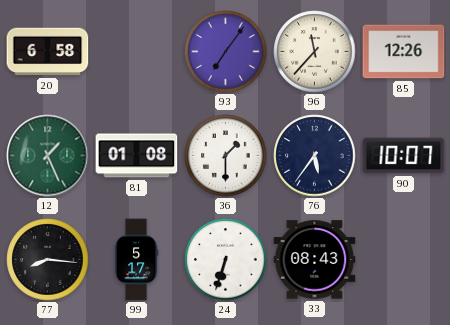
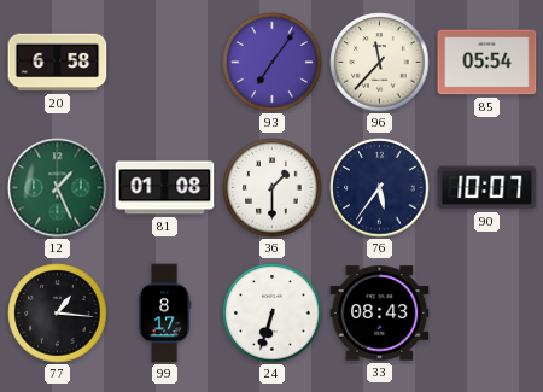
85: 12:26 -> 05:54 (487, 63)
77: 8:16 -> 1:16 (58, 314)
99: 5:17 -> 8:17 (164, 314)
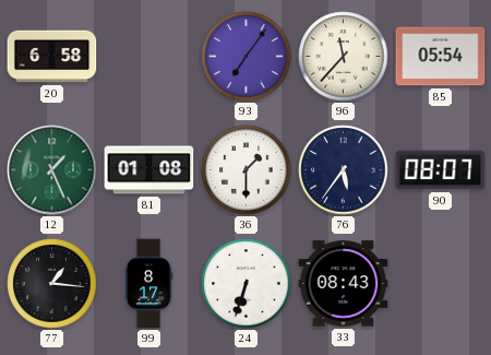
90: 10:07 -> 08:07 (441, 170)
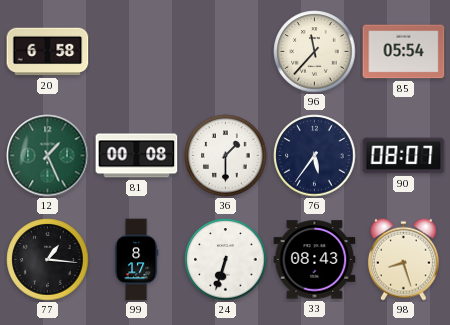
93: 7:06 -> none (247, 57)
81: 01:08 -> 00:08 (137, 156)
98: none -> 8:27 (403, 259)
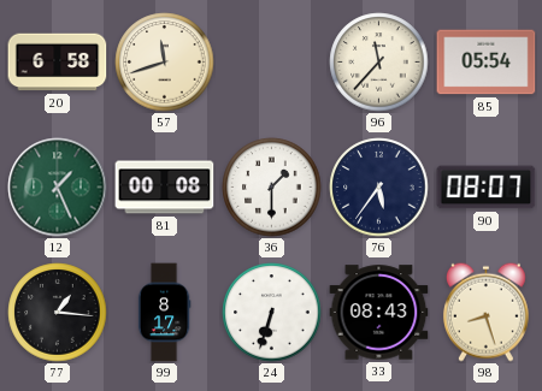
57: none -> 11:42 (165, 63)
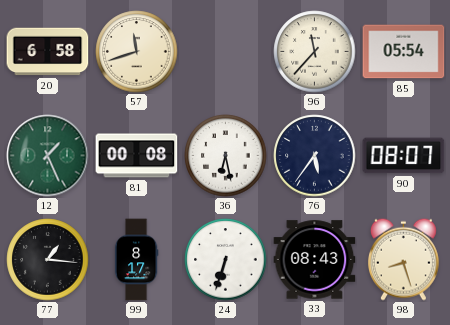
36: 1:30 -> 6:28 (226, 156)
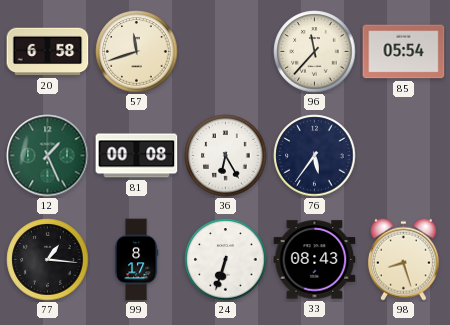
36: 6:28 -> 6:25 (226, 156)
90: 08:07 -> none (404, 156)
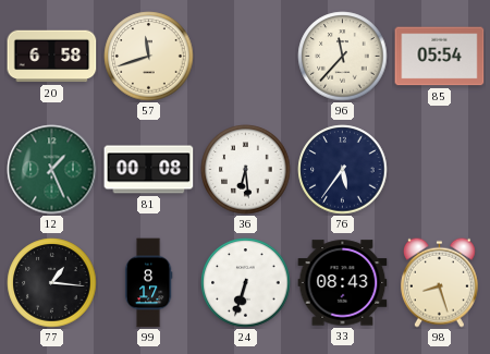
36: 6:25 -> 6:29 (246, 170)
